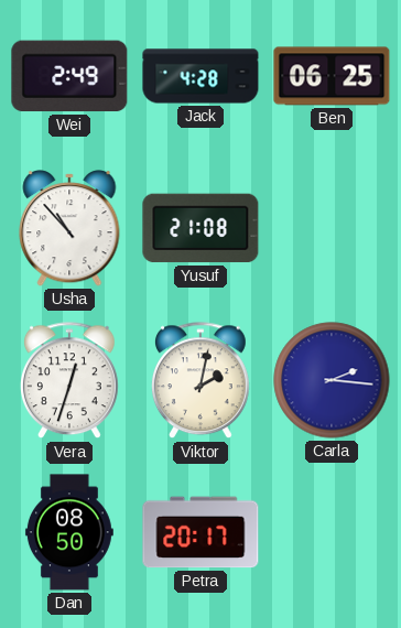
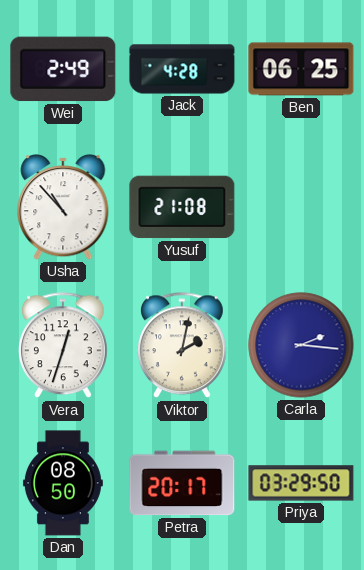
Priya: none -> 03:29 (301, 483)
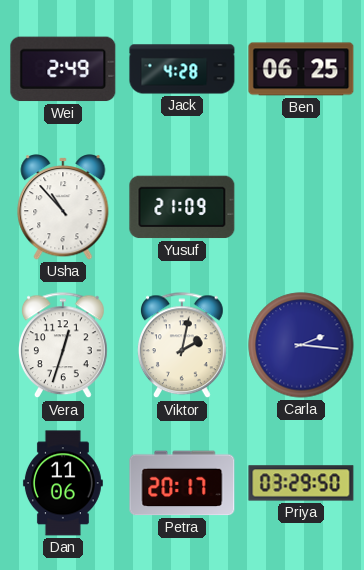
Yusuf: 21:08 -> 21:09 (182, 207)
Dan: 08:50 -> 11:06 (63, 483)
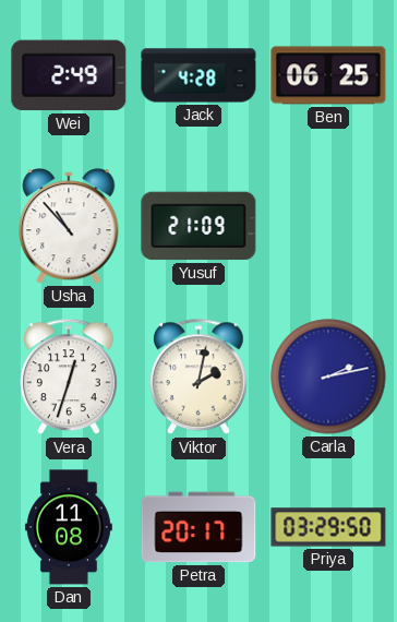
Carla: 2:16 -> 2:13 (328, 376)
Dan: 11:06 -> 11:08 (69, 527)
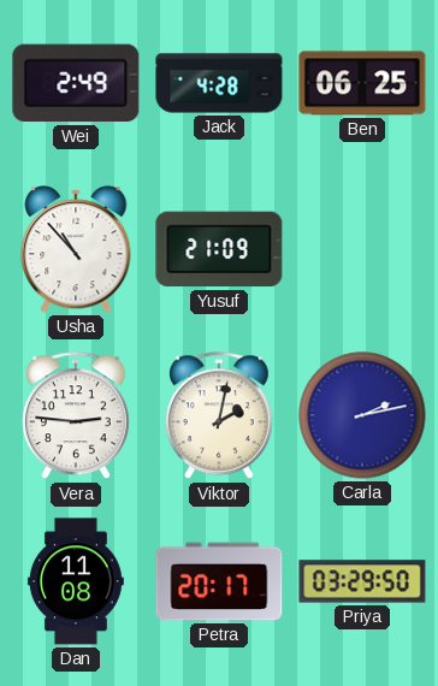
Vera: 12:33 -> 2:46 (76, 416)
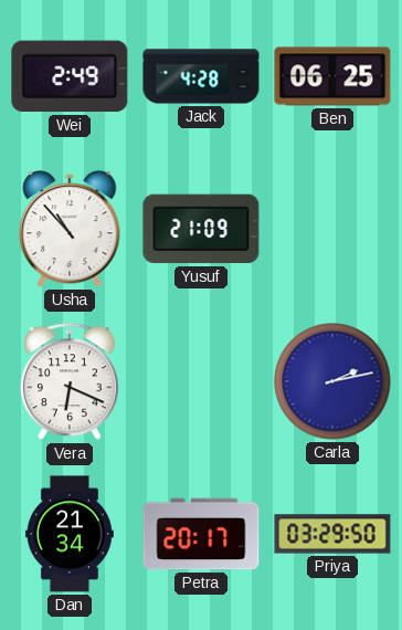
Vera: 2:46 -> 6:19 (70, 382)
Viktor: 2:02 -> none (219, 416)
Dan: 11:08 -> 21:34 (70, 534)
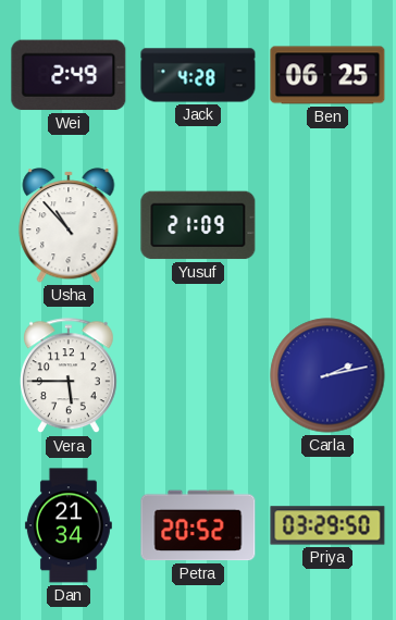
Vera: 6:19 -> 5:45 (69, 376)
Petra: 20:17 -> 20:52 (198, 525)
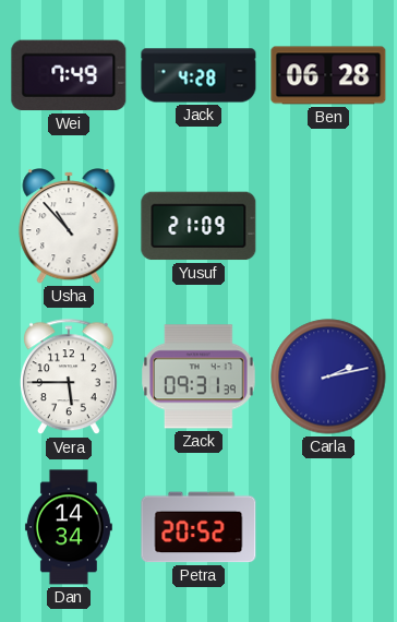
Wei: 2:49 -> 7:49 (69, 75)
Ben: 06:25 -> 06:28 (328, 75)
Zack: none -> 09:31 (198, 376)
Dan: 21:34 -> 14:34 (69, 527)
Priya: 03:29 -> none (327, 525)
